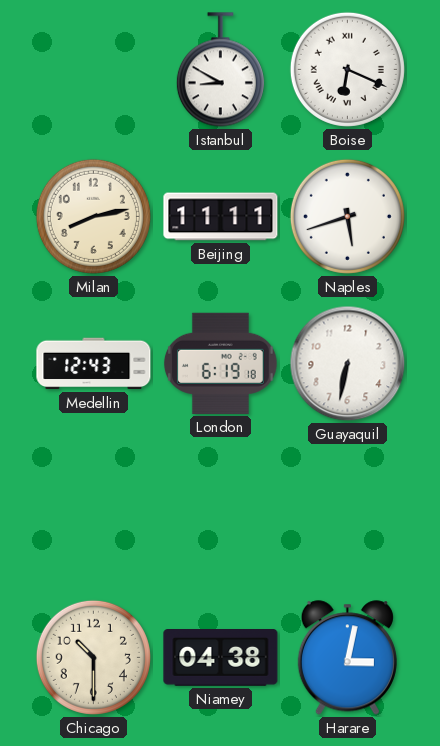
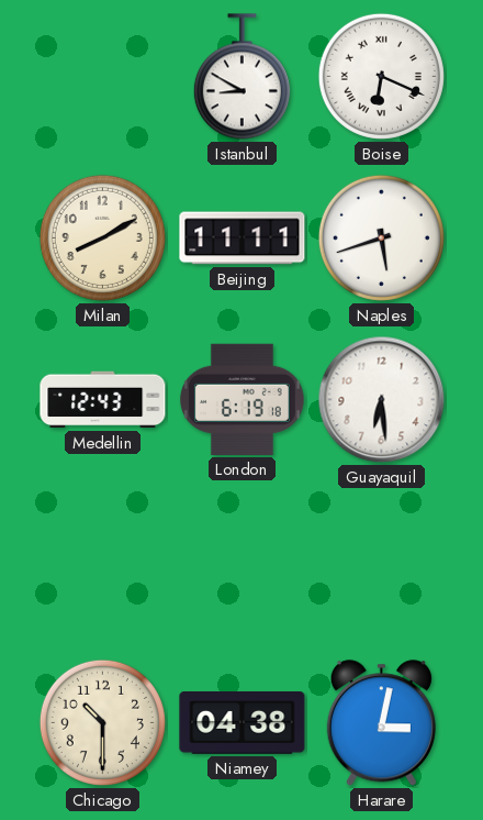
Milan: 8:13 -> 8:10 (102, 237)
Guayaquil: 6:32 -> 6:29 (382, 400)
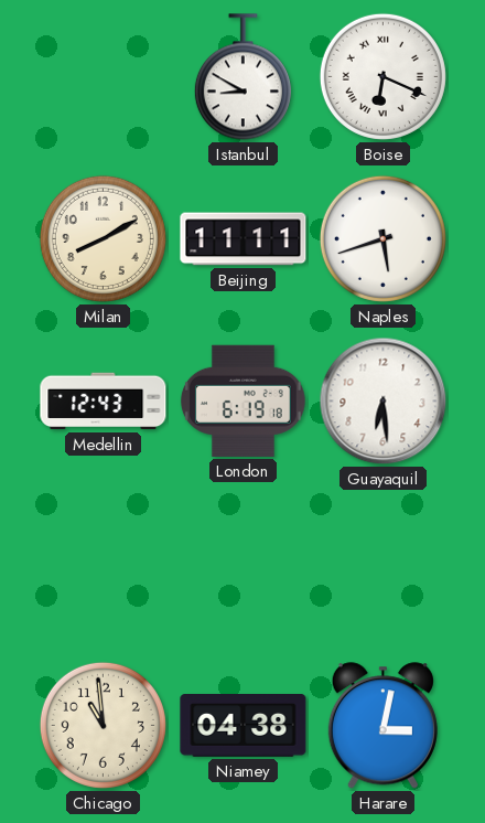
Chicago: 10:30 -> 10:59 (103, 725)
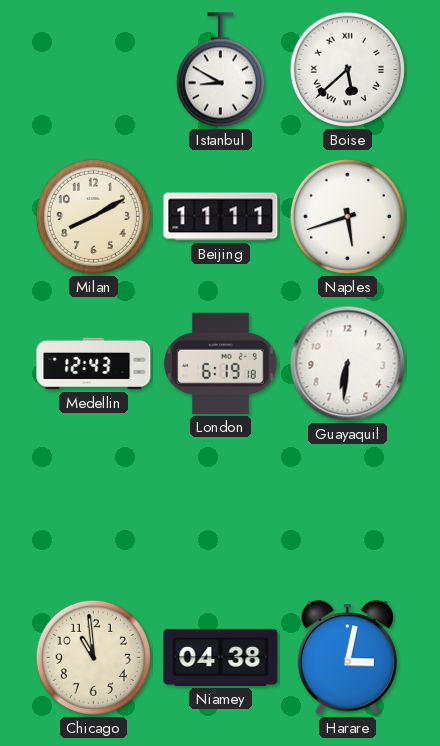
Boise: 6:19 -> 5:38 (347, 69)
Guayaquil: 6:29 -> 6:31 (348, 364)
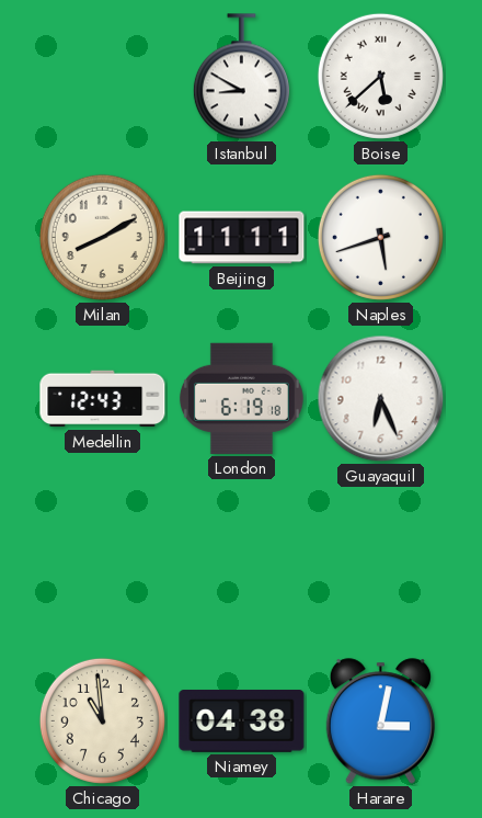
Guayaquil: 6:31 -> 6:26 (381, 399)
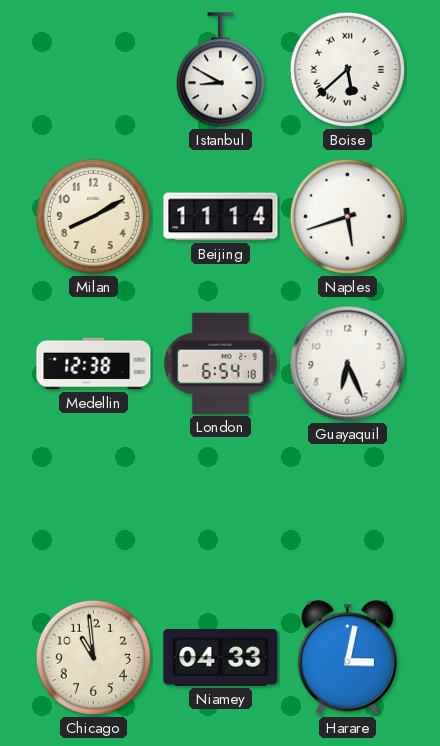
Beijing: 11:11 -> 11:14 (221, 217)
Medellin: 12:43 -> 12:38 (94, 364)
London: 6:19 -> 6:54 (220, 363)
Niamey: 04:38 -> 04:33 (221, 658)
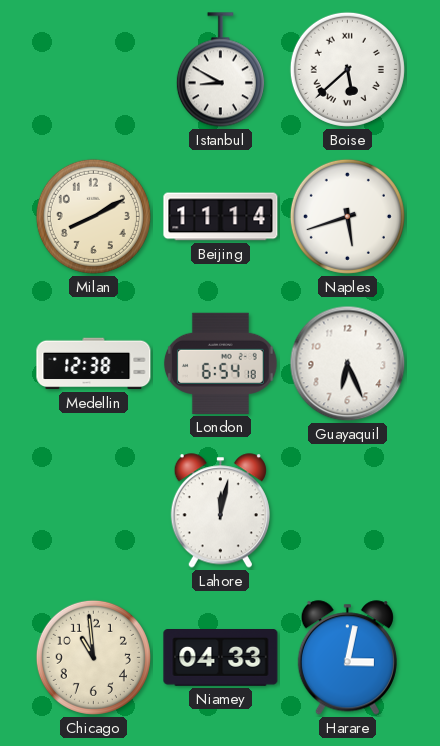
Lahore: none -> 12:02 (220, 511)
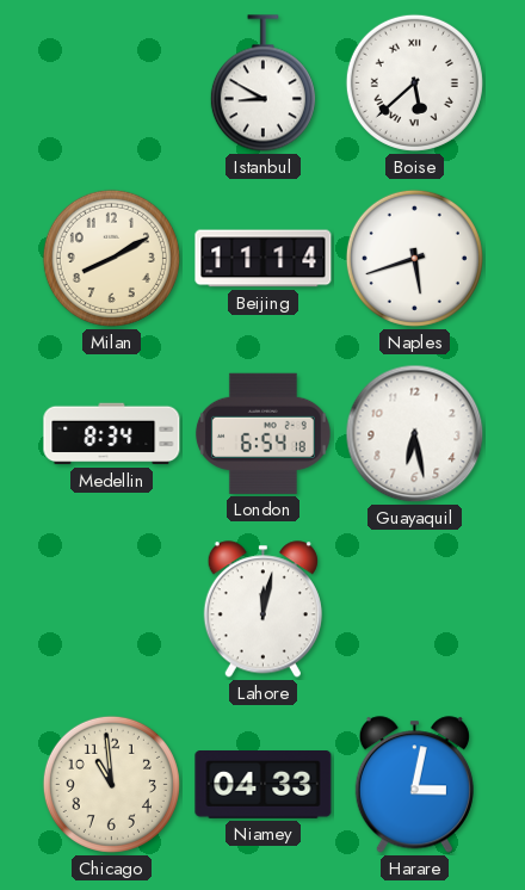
Medellin: 12:38 -> 8:34 (112, 434)
Guayaquil: 6:26 -> 6:28 (415, 434)
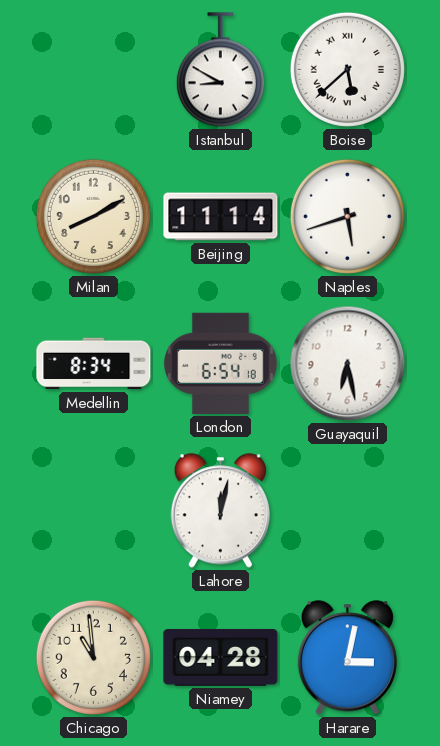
Niamey: 04:33 -> 04:28 (221, 658)
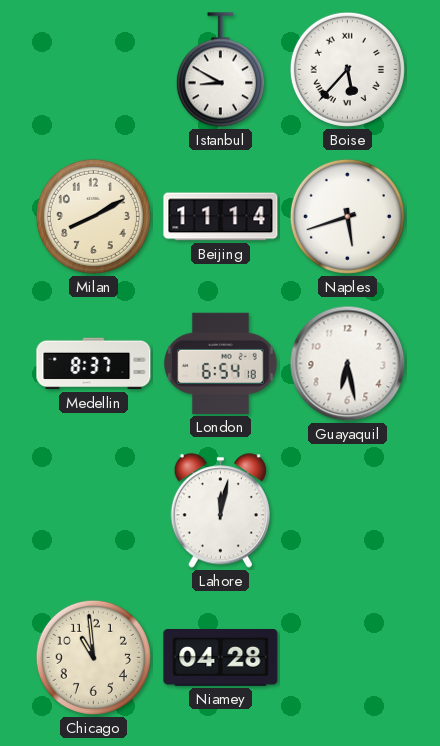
Boise: 5:38 -> 5:37 (347, 69)
Medellin: 8:34 -> 8:37 (94, 364)
Harare: 3:02 -> none (347, 658)
